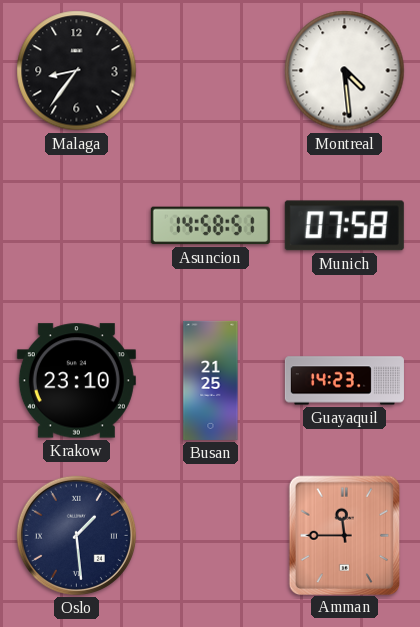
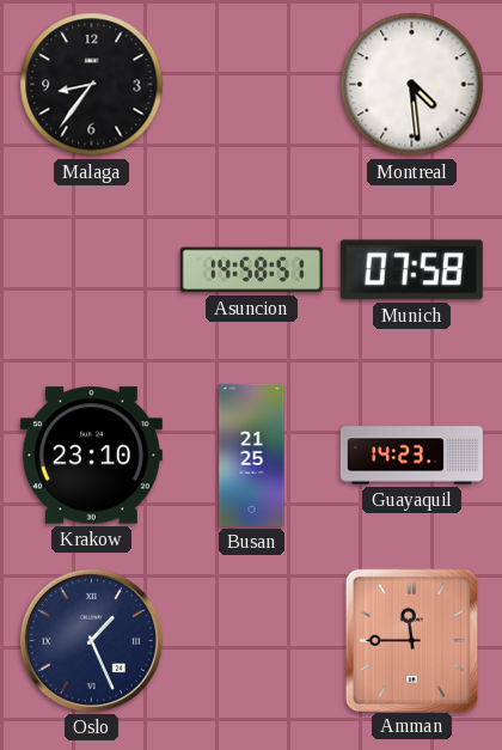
Oslo: 1:29 -> 1:26 (91, 640)
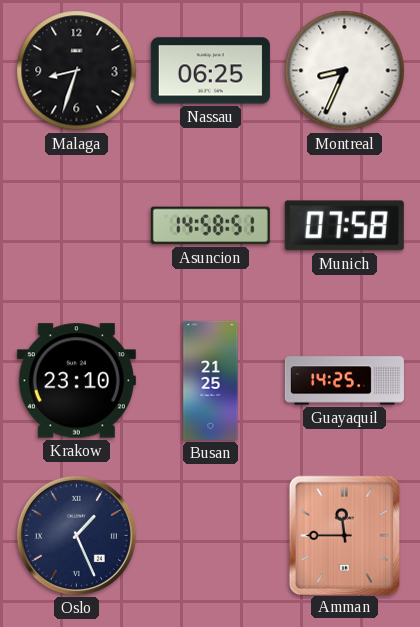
Malaga: 8:36 -> 8:33 (77, 71)
Nassau: none -> 06:25 (210, 71)
Montreal: 4:29 -> 8:34 (345, 71)
Guayaquil: 14:23 -> 14:25 (344, 381)
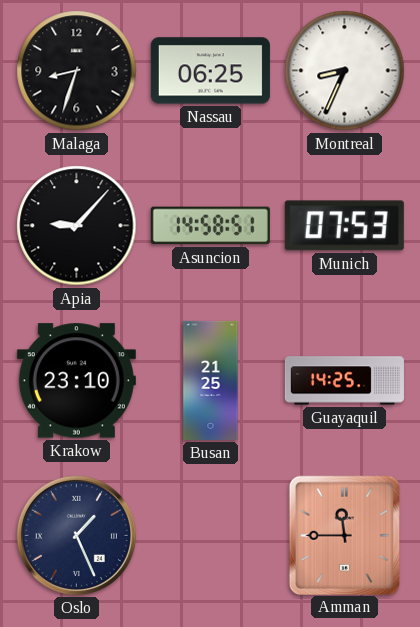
Apia: none -> 9:07 (77, 226)
Munich: 07:58 -> 07:53 (344, 226)
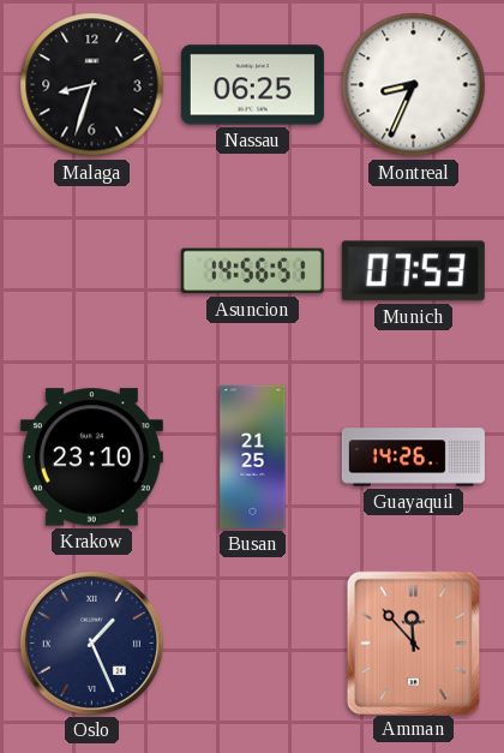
Apia: 9:07 -> none (77, 226)
Asuncion: 14:58 -> 14:56 (252, 271)
Guayaquil: 14:25 -> 14:26 (413, 458)
Amman: 11:45 -> 11:53 (413, 643)
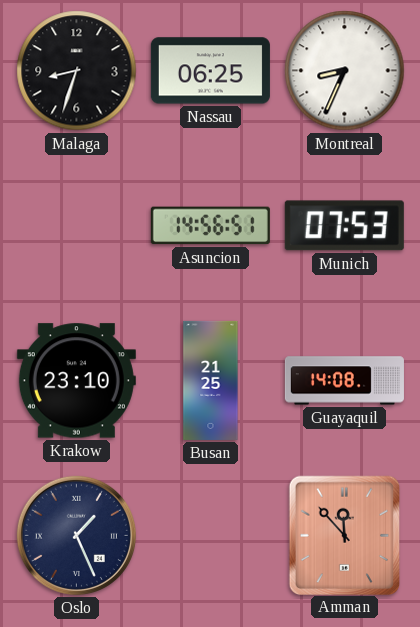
Guayaquil: 14:26 -> 14:08 (344, 381)
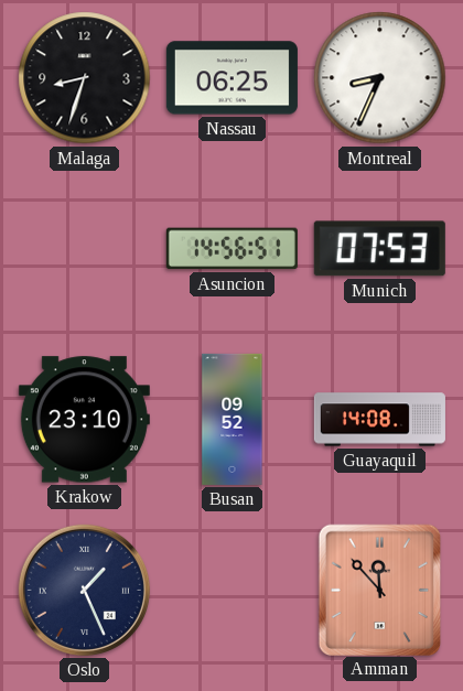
Busan: 21:25 -> 09:52 (233, 419)
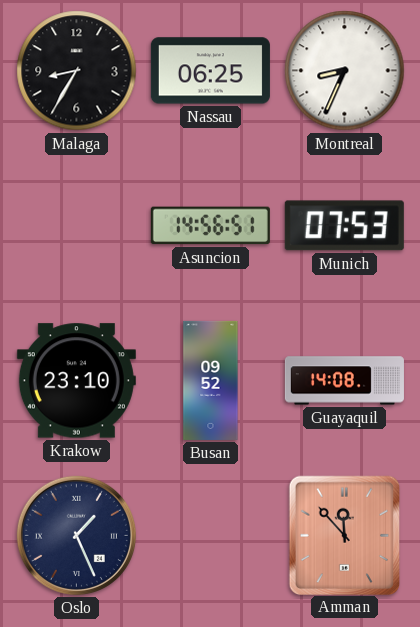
Malaga: 8:33 -> 8:35 (77, 71)
